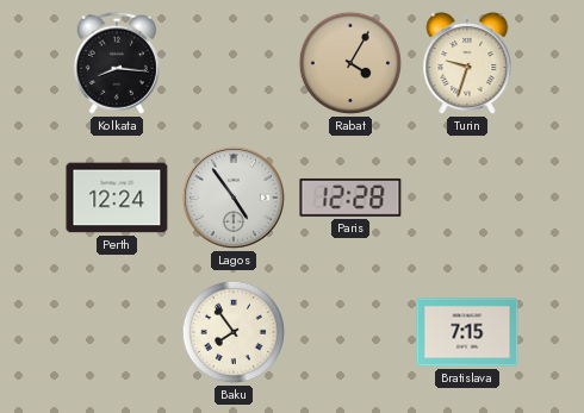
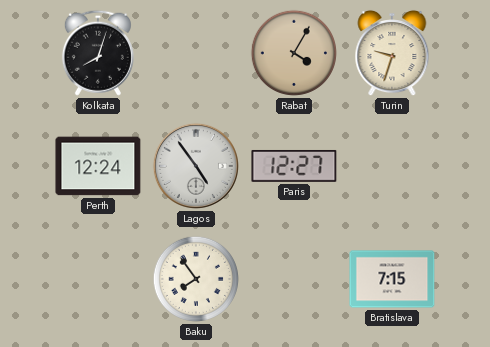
Kolkata: 8:16 -> 8:03 (98, 53)
Paris: 12:28 -> 12:27 (294, 166)
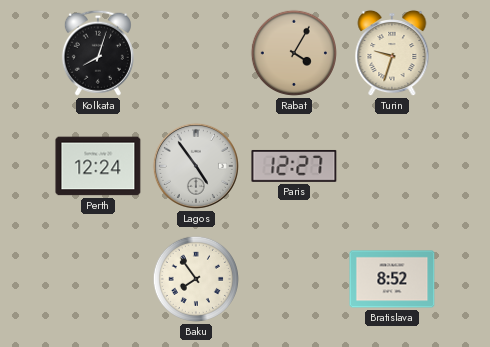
Bratislava: 7:15 -> 8:52 (392, 279)
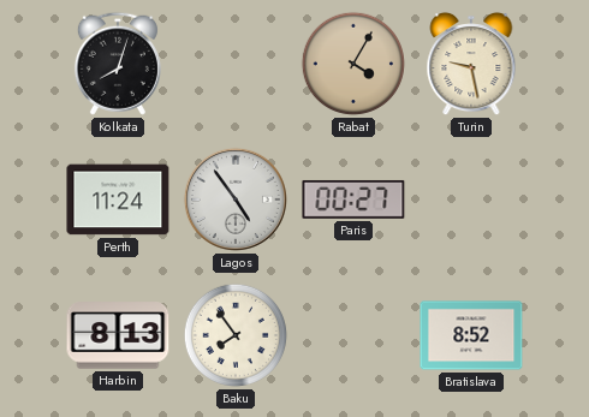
Turin: 9:33 -> 9:28 (471, 64)
Perth: 12:24 -> 11:24 (118, 199)
Paris: 12:27 -> 00:27 (353, 199)
Harbin: none -> 8:13 (118, 335)
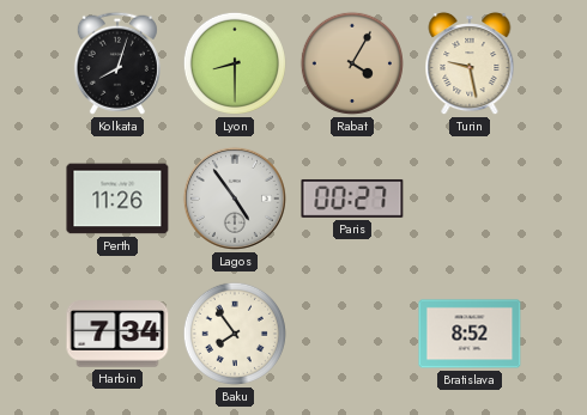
Lyon: none -> 8:30 (235, 63)
Perth: 11:24 -> 11:26 (117, 199)
Harbin: 8:13 -> 7:34 (117, 334)
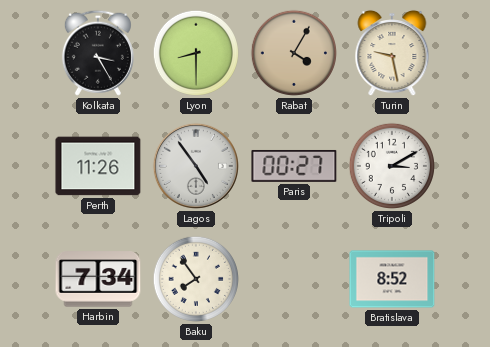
Kolkata: 8:03 -> 3:25 (98, 53)
Tripoli: none -> 3:10 (392, 166)
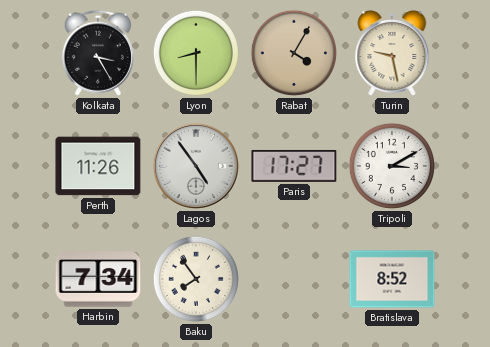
Paris: 00:27 -> 17:27 (294, 166)
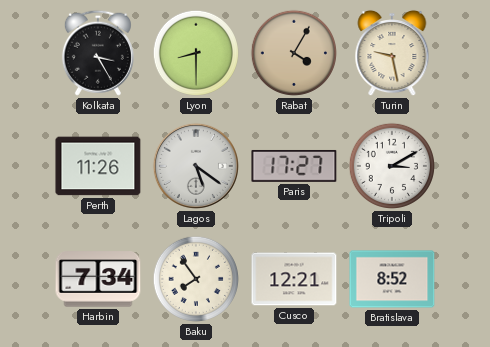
Lagos: 4:54 -> 5:21 (196, 166)
Cusco: none -> 12:21 (294, 279)
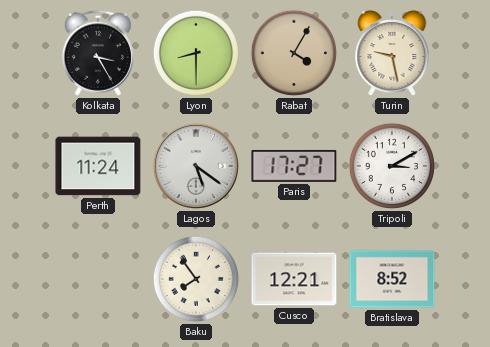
Perth: 11:26 -> 11:24 (98, 166)
Harbin: 7:34 -> none (98, 279)
